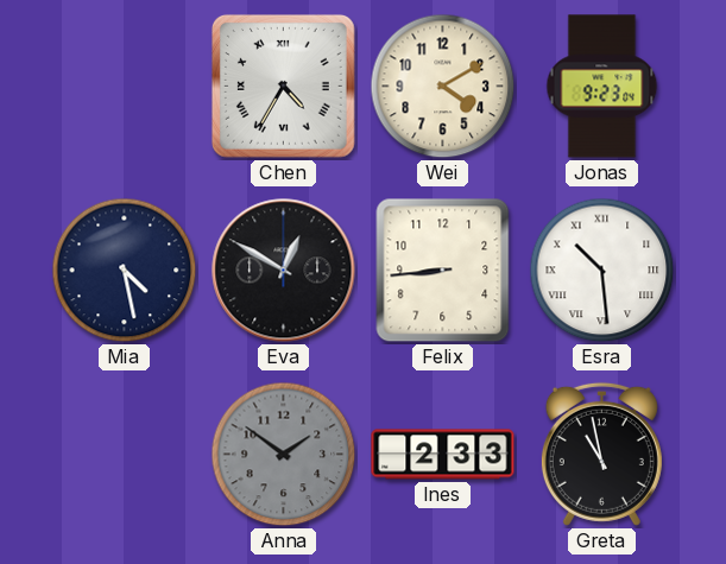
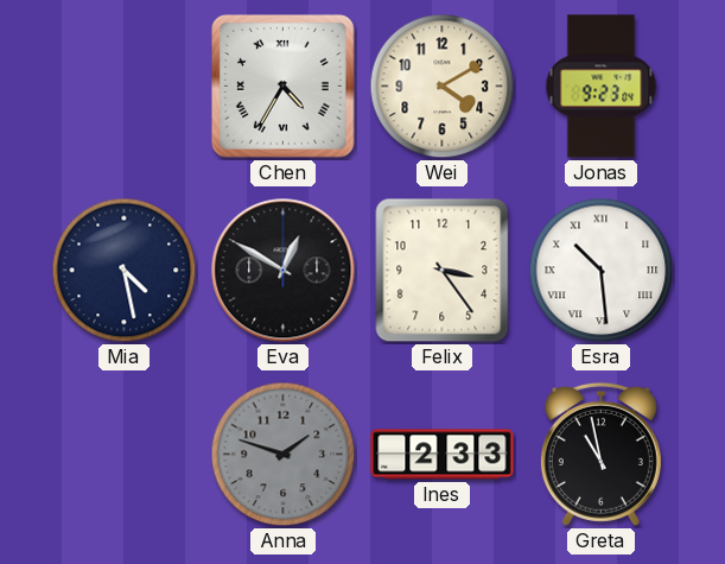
Felix: 8:44 -> 3:24 (443, 271)
Anna: 1:51 -> 1:48 (284, 455)
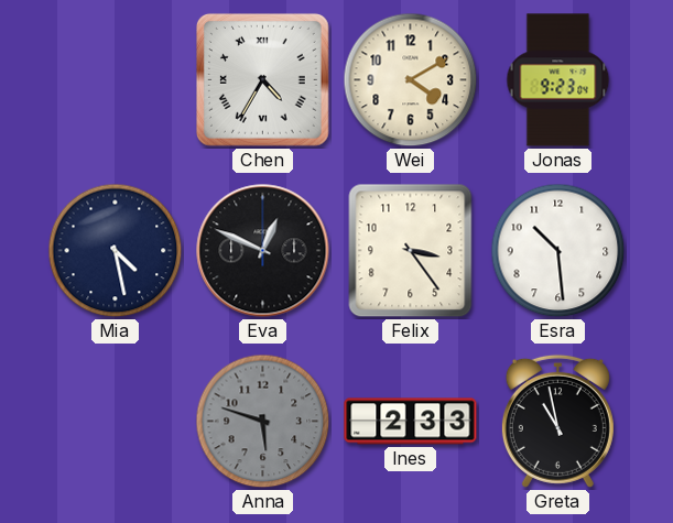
Eva: 12:50 -> 12:49 (263, 251)
Esra numerals: Roman -> Arabic (558, 251)
Anna: 1:48 -> 5:48 (263, 422)
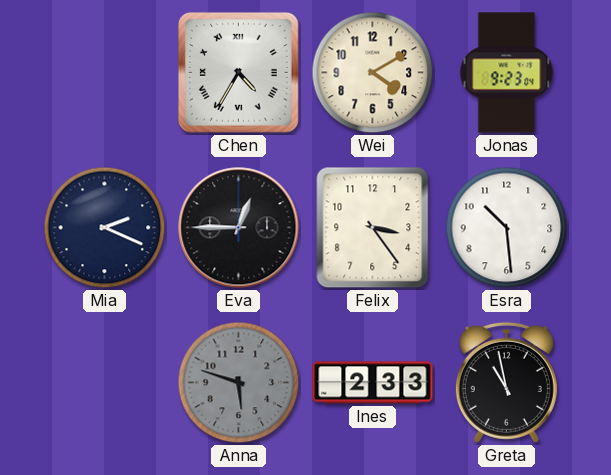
Mia: 4:28 -> 2:19 (105, 228)
Eva: 12:49 -> 12:45 (239, 228)
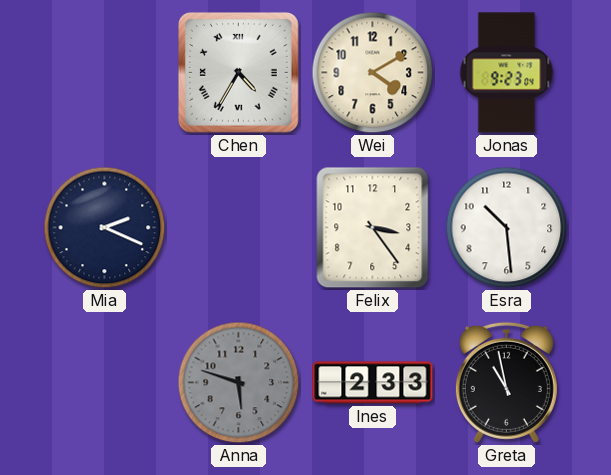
Eva: 12:45 -> none (239, 228)
